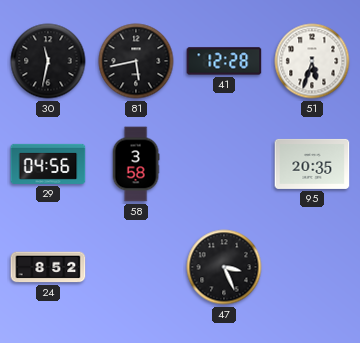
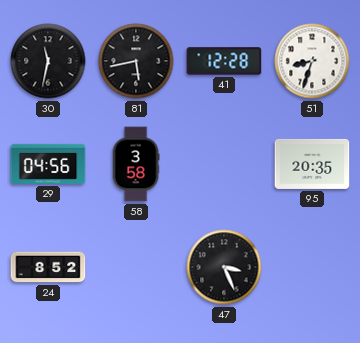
51: 5:33 -> 8:33 (312, 61)
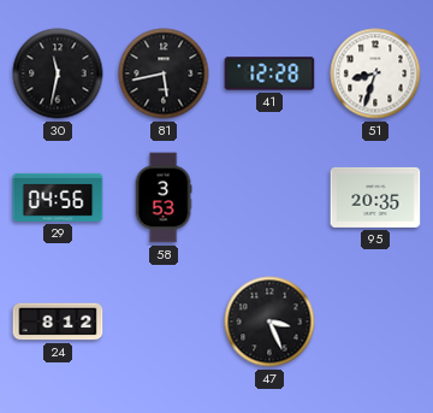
58: 3:58 -> 3:53 (164, 197)
24: 8:52 -> 8:12 (58, 321)
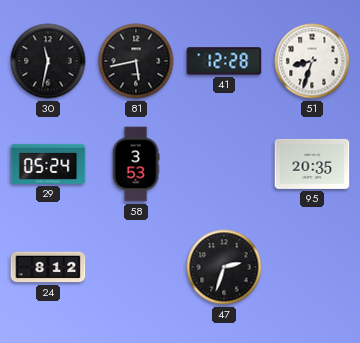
29: 04:56 -> 05:24 (48, 164)
47: 3:26 -> 2:33 (224, 267)
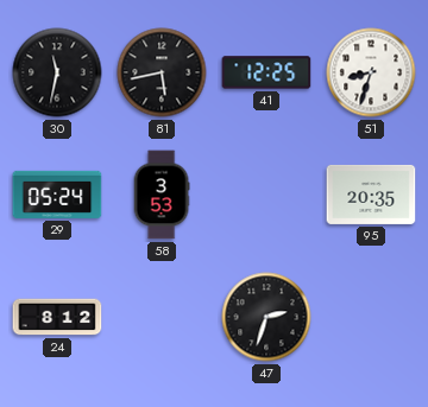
41: 12:28 -> 12:25 (266, 72)
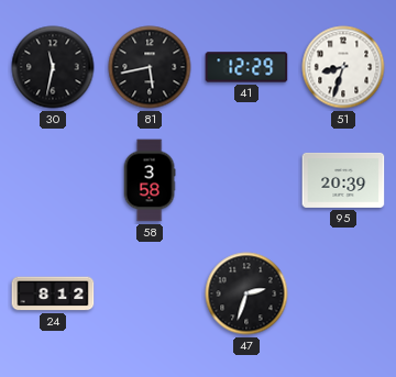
41: 12:25 -> 12:29 (246, 67)
29: 05:24 -> none (57, 195)
58: 3:53 -> 3:58 (150, 180)
95: 20:35 -> 20:39 (343, 180)
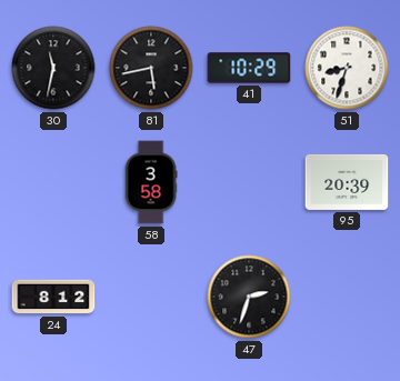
41: 12:29 -> 10:29 (249, 68)
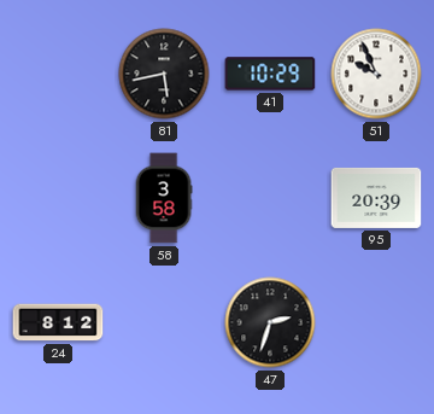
30: 11:32 -> none (53, 68)
51: 8:33 -> 9:56 (376, 74)
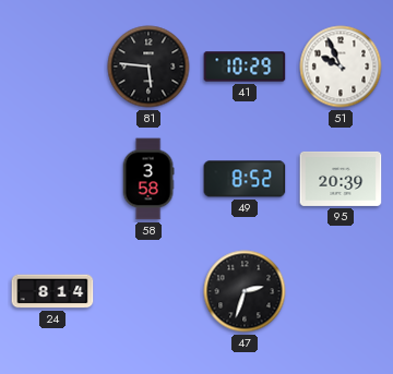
81: 5:43 -> 5:46 (148, 67)
49: none -> 8:52 (245, 179)
24: 8:12 -> 8:14 (52, 291)
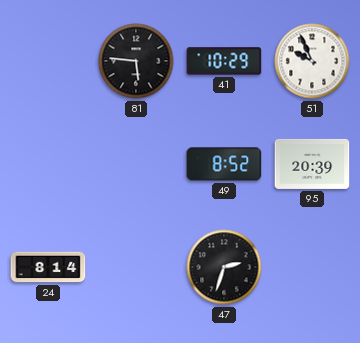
58: 3:58 -> none (148, 179)
